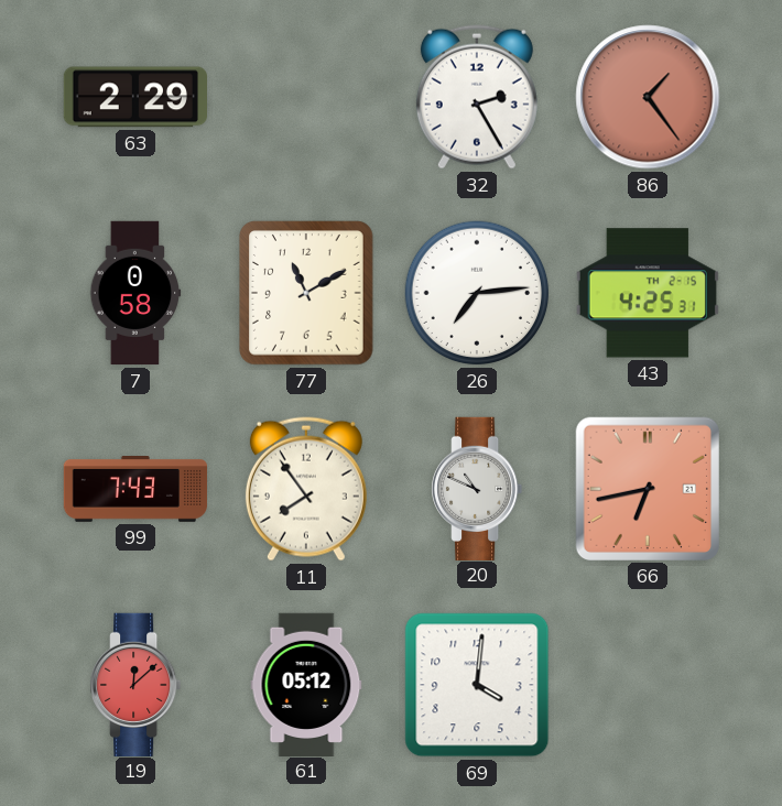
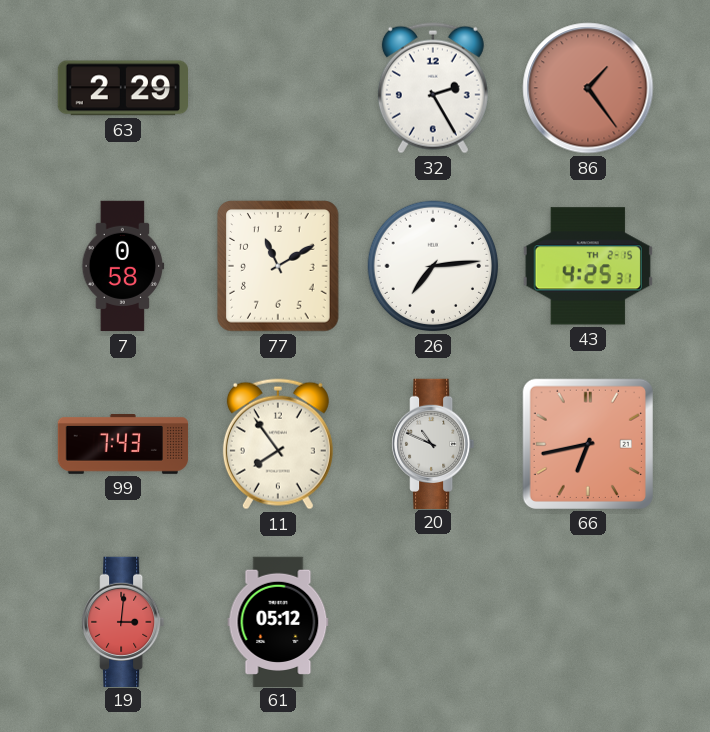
19: 12:08 -> 3:01 (123, 621)
69: 4:01 -> none (477, 685)
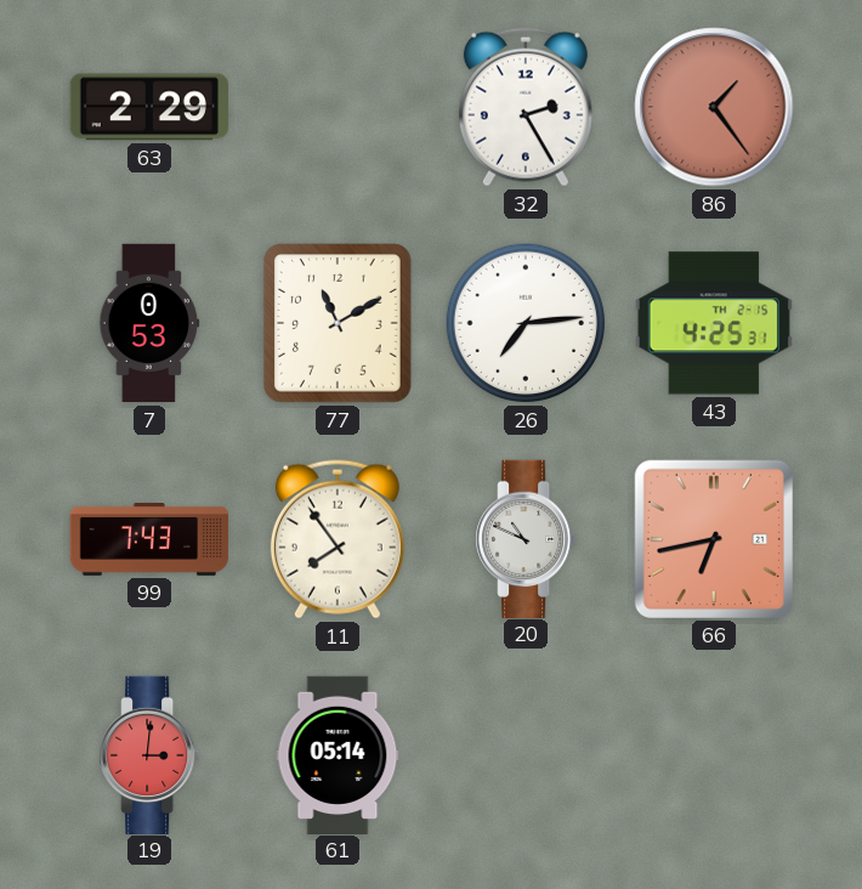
7: 0:58 -> 0:53 (149, 323)
61: 05:12 -> 05:14 (338, 754)
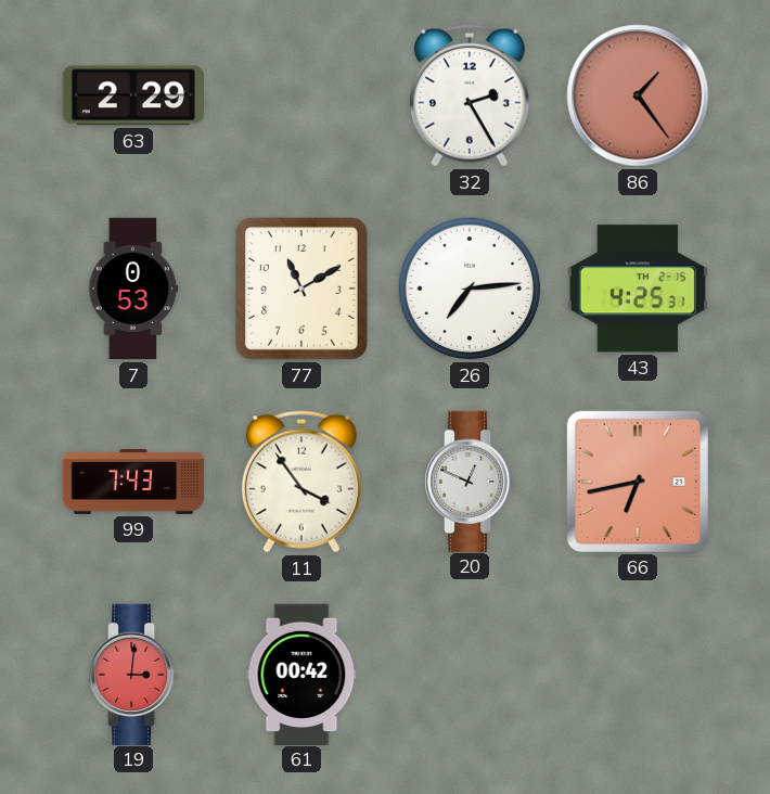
11: 7:54 -> 3:54 (301, 482)
20: 10:49 -> 12:49 (470, 481)
61: 05:14 -> 00:42 (301, 674)
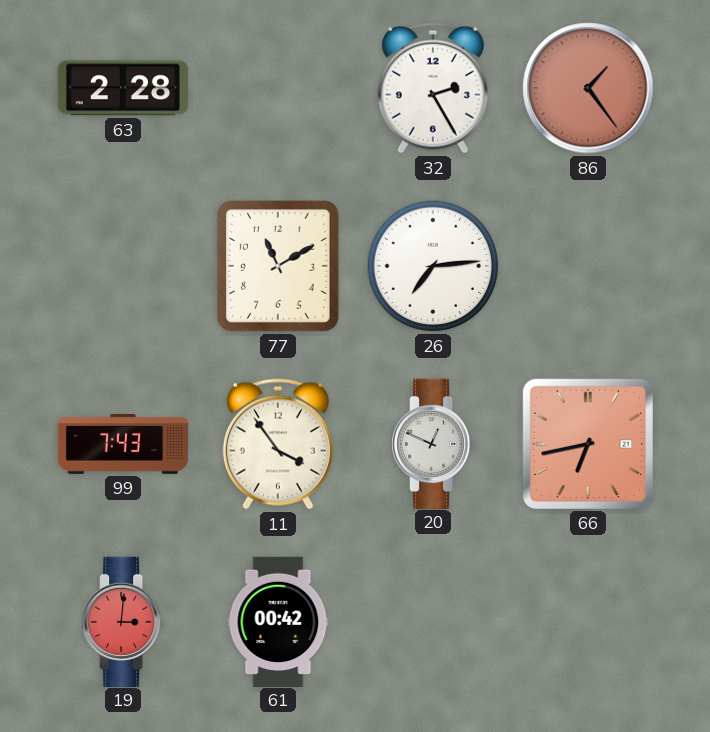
63: 2:29 -> 2:28 (122, 88)
7: 0:53 -> none (133, 289)
43: 4:25 -> none (638, 289)
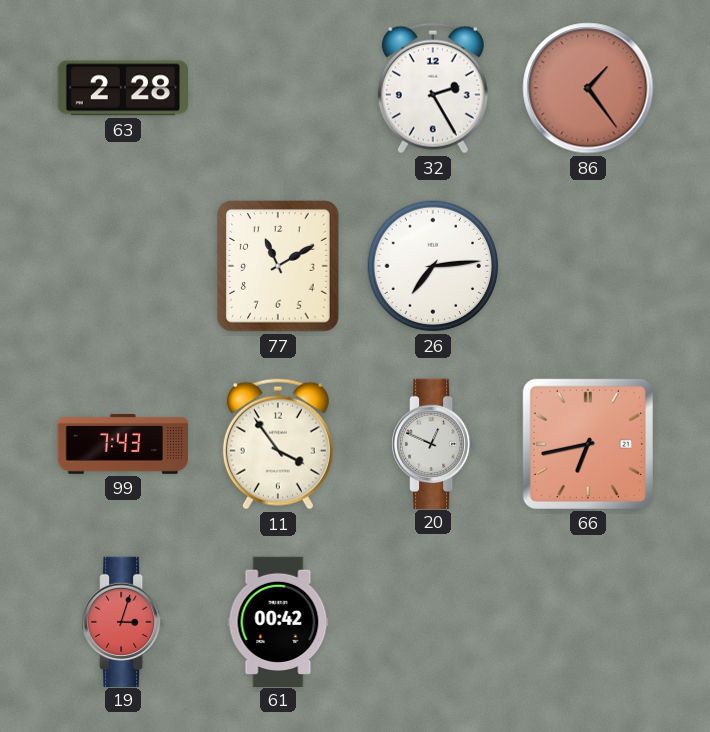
19: 3:01 -> 3:03 (123, 621)
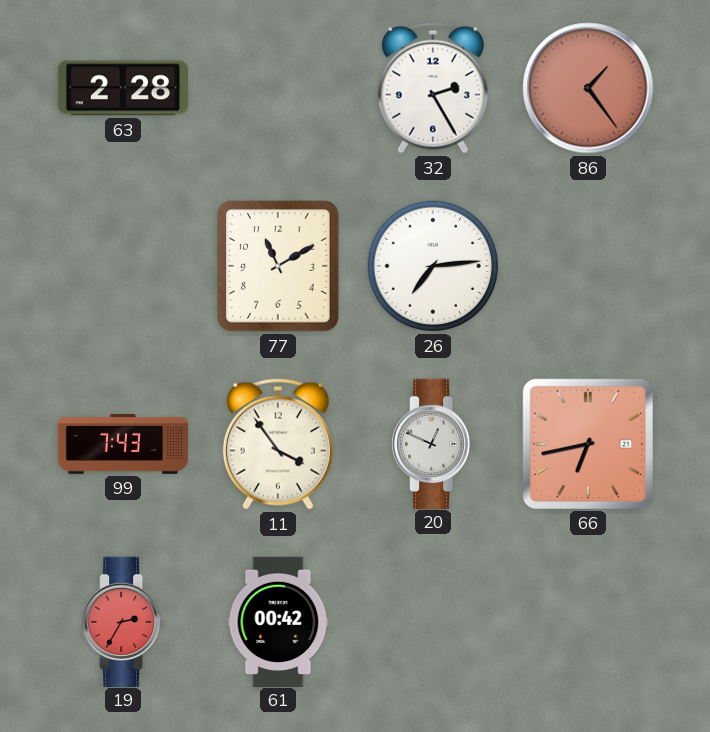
19: 3:03 -> 2:35 (123, 621)
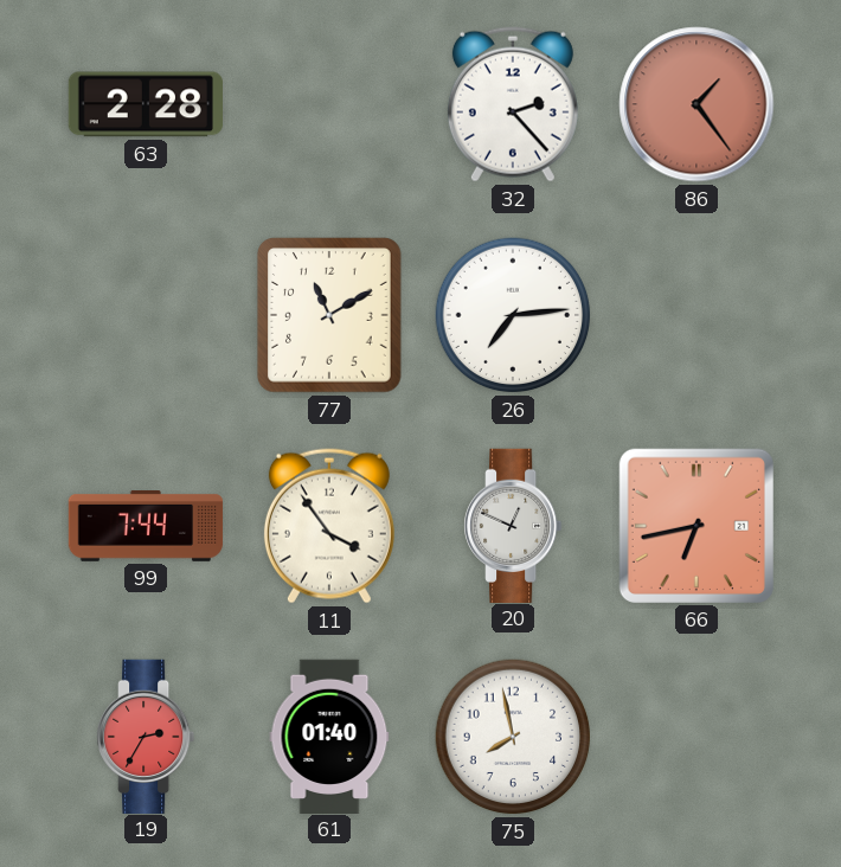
32: 2:25 -> 2:23 (513, 104)
99: 7:43 -> 7:44 (146, 527)
61: 00:42 -> 01:40 (329, 736)
75: none -> 7:58 (513, 737)
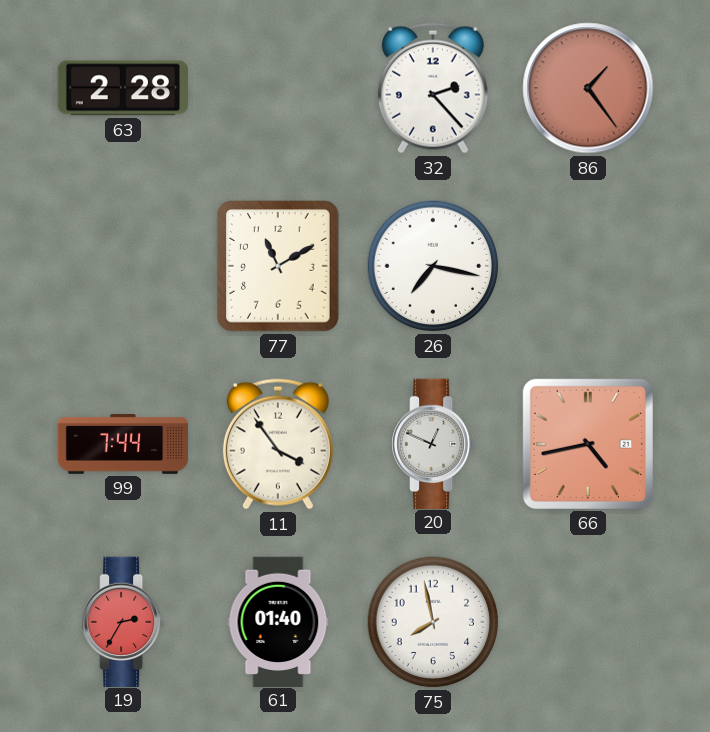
26: 7:14 -> 7:17 (433, 266)
66: 6:43 -> 4:43 (588, 444)
